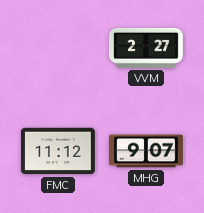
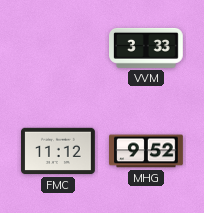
VVM: 2:27 -> 3:33 (147, 48)
MHG: 9:07 -> 9:52 (147, 151)
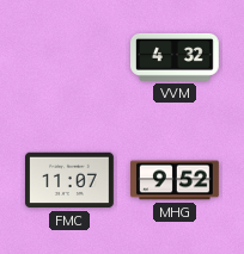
VVM: 3:33 -> 4:32 (176, 57)
FMC: 11:12 -> 11:07 (71, 180)
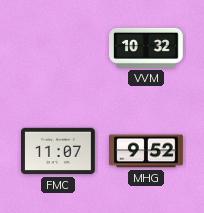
VVM: 4:32 -> 10:32 (147, 48)
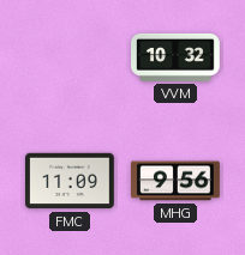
FMC: 11:07 -> 11:09 (71, 181)
MHG: 9:52 -> 9:56 (177, 181)
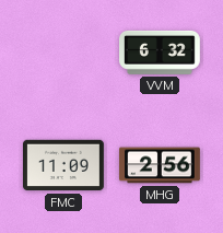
VVM: 10:32 -> 6:32 (161, 53)
MHG: 9:56 -> 2:56 (161, 165)
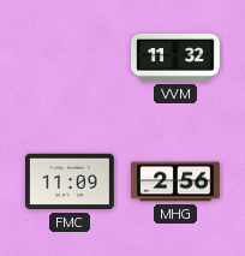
VVM: 6:32 -> 11:32 (177, 58)
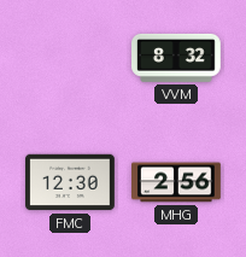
VVM: 11:32 -> 8:32 (177, 58)
FMC: 11:09 -> 12:30 (71, 182)
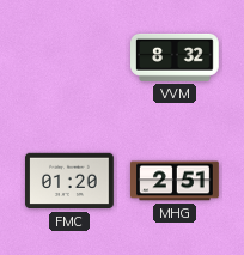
FMC: 12:30 -> 01:20 (71, 181)
MHG: 2:56 -> 2:51 (176, 181)
